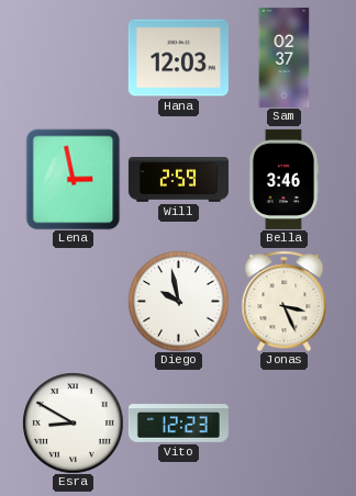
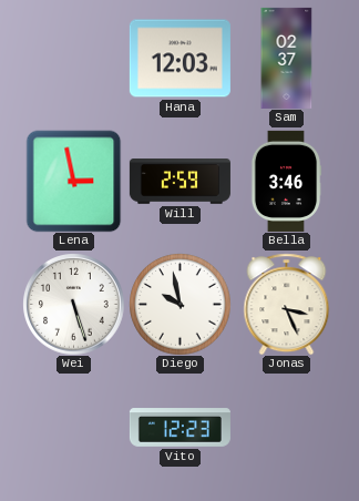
Wei: none -> 5:27 (74, 305)
Esra: 8:50 -> none (73, 422)
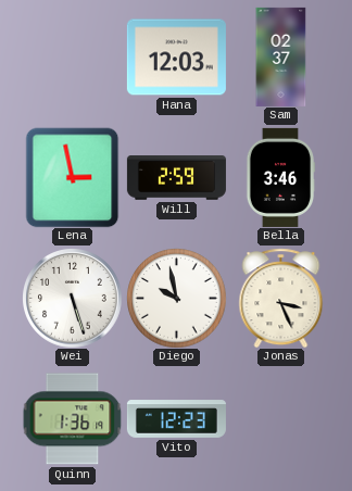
Quinn: none -> 1:36 (72, 419)
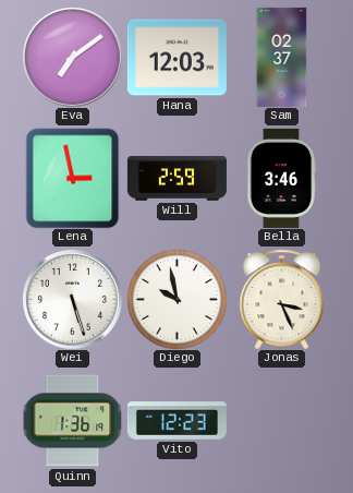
Eva: none -> 7:09 (73, 58)
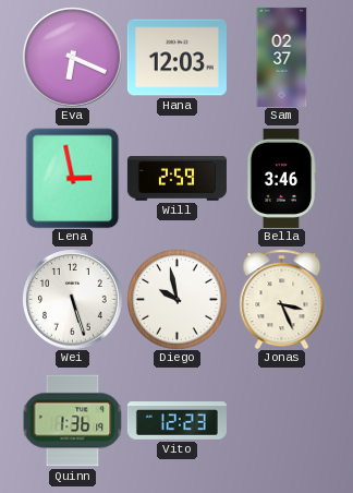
Eva: 7:09 -> 6:19 (73, 58)
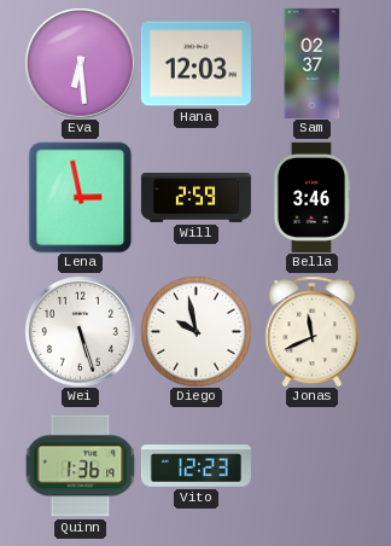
Eva: 6:19 -> 6:29 (81, 64)
Jonas: 3:26 -> 11:41 (313, 331)
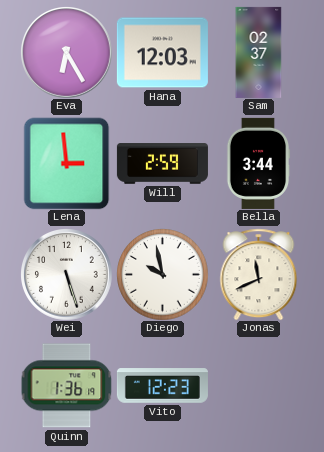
Eva: 6:29 -> 6:25 (67, 53)
Lena: 2:58 -> 2:59 (67, 163)
Bella: 3:46 -> 3:44 (258, 163)
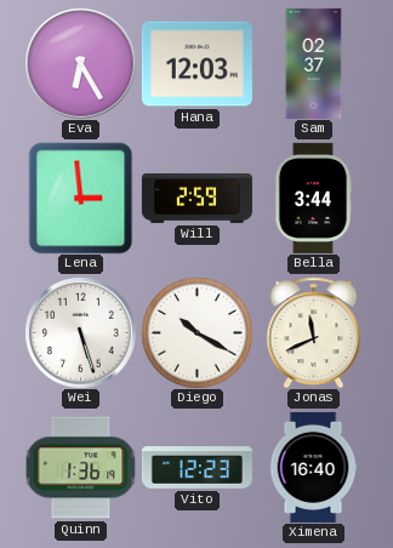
Diego: 9:58 -> 10:20 (196, 332)
Ximena: none -> 16:40 (313, 467)
